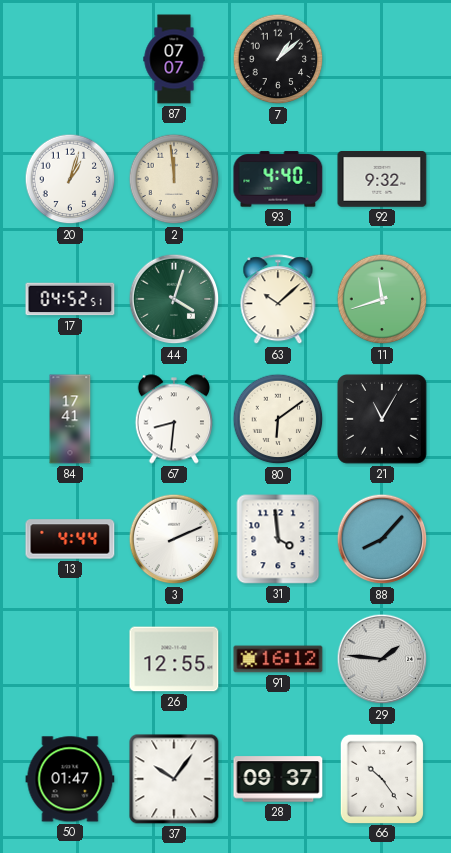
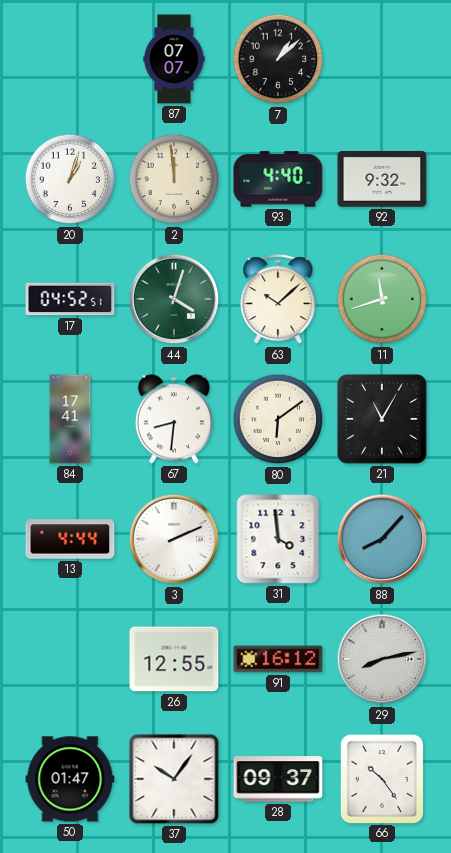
29: 1:46 -> 8:13 (382, 659)
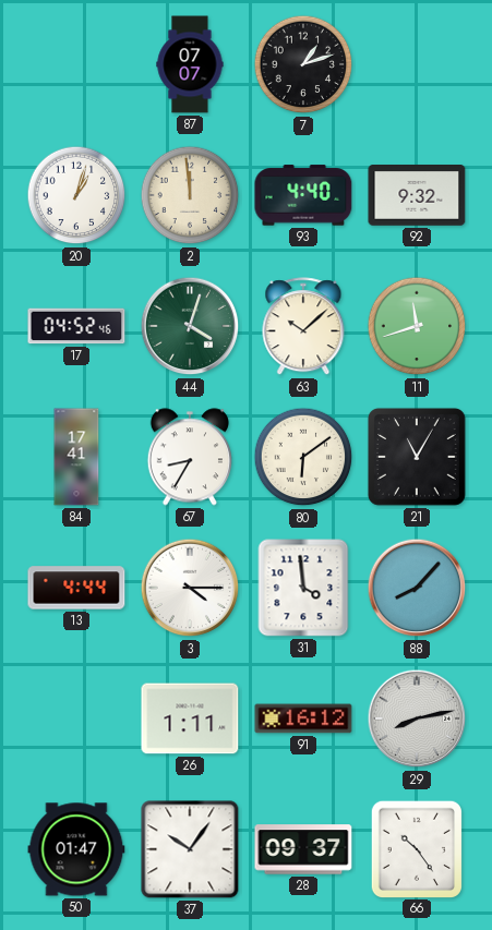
7: 1:08 -> 1:12 (303, 64)
17: 04:52:51 -> 04:52:46 (76, 326)
67: 8:31 -> 8:35 (190, 457)
3: 2:11 -> 4:15 (190, 588)
26: 12:55 -> 1:11 (190, 718)
